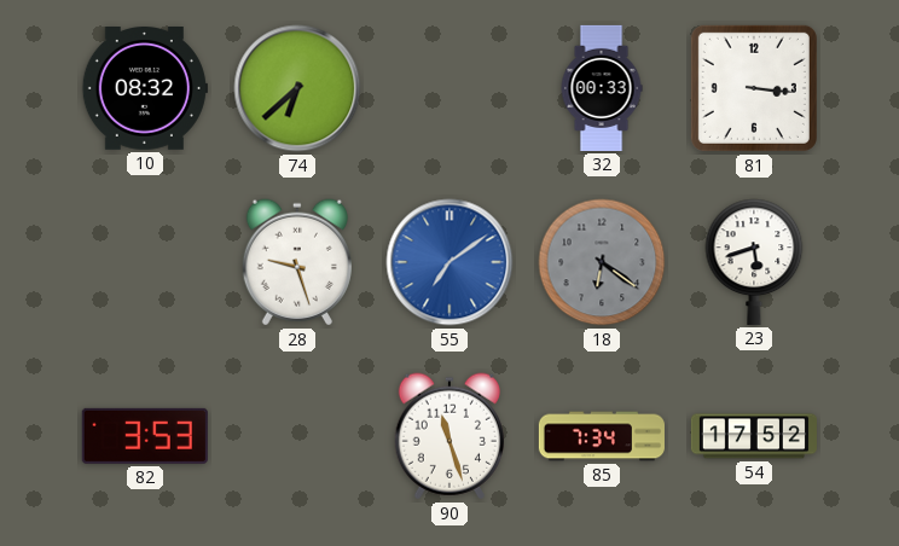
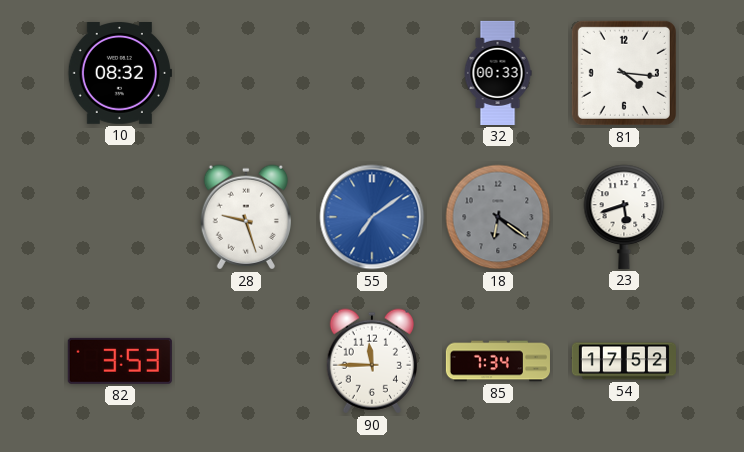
74: 6:38 -> none (297, 88)
81: 3:16 -> 4:16 (624, 73)
90: 11:27 -> 11:45 (372, 361)
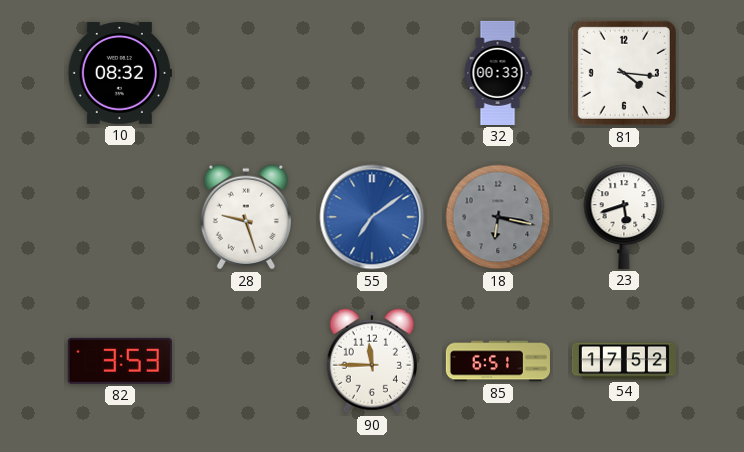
18: 6:21 -> 6:17 (498, 217)
85: 7:34 -> 6:51 (498, 361)
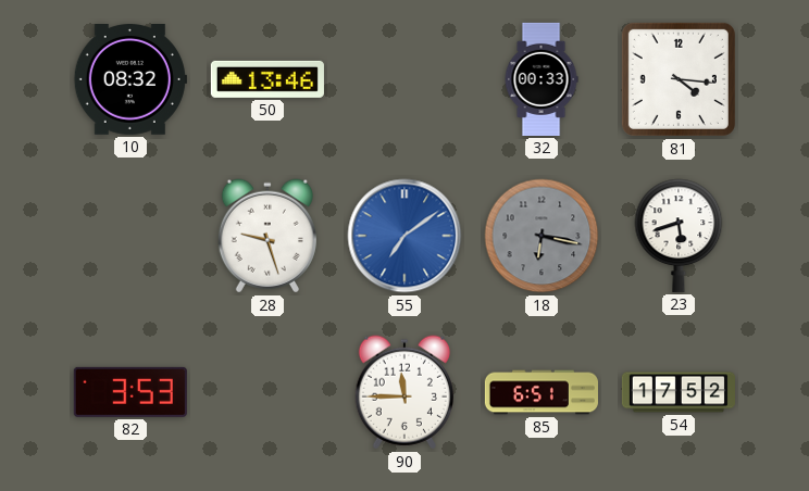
50: none -> 13:46 (267, 79)
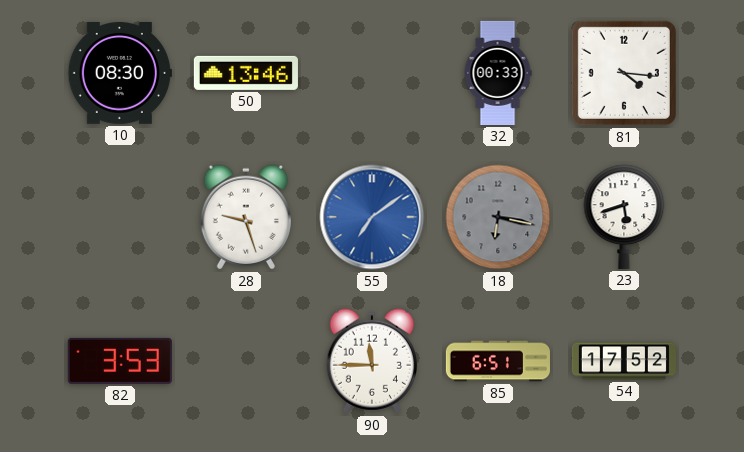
10: 08:32 -> 08:30 (120, 74)
